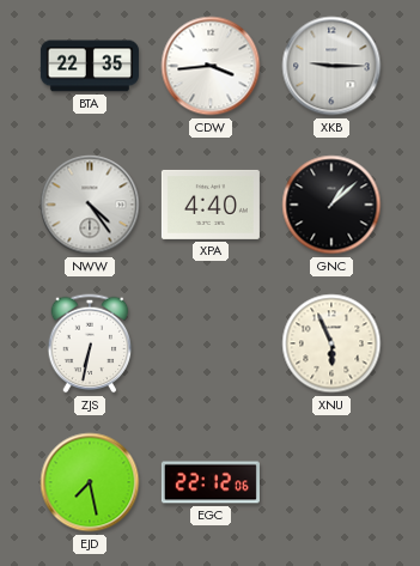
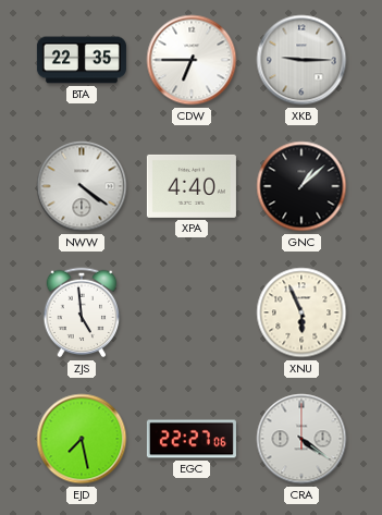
CDW: 3:44 -> 6:45 (192, 60)
NWW: 4:24 -> 4:21 (82, 186)
ZJS: 6:32 -> 4:59 (82, 312)
EGC: 22:12 -> 22:27 (192, 439)
CRA: none -> 4:21 (301, 439)
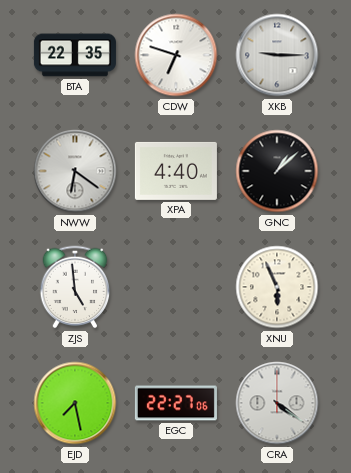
CDW: 6:45 -> 6:48 (176, 55)
NWW: 4:21 -> 6:21 (75, 171)
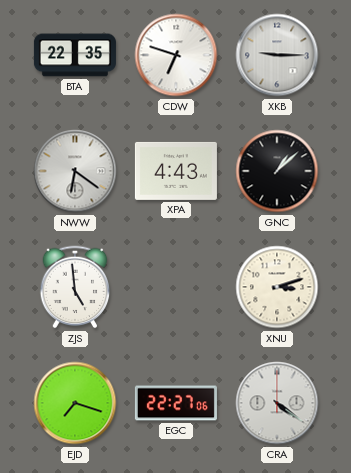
XPA: 4:40 -> 4:43 (176, 171)
XNU: 5:56 -> 3:12 (277, 287)
EJD: 7:28 -> 7:18 (75, 403)
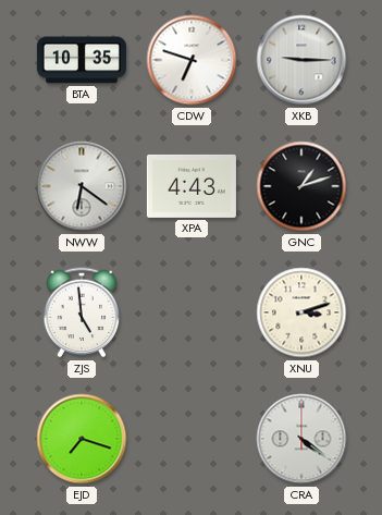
BTA: 22:35 -> 10:35 (82, 60)
GNC: 1:08 -> 1:12 (301, 186)
EGC: 22:27 -> none (176, 403)
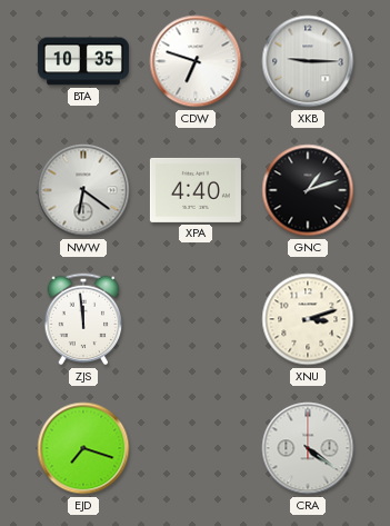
XPA: 4:43 -> 4:40 (196, 190)
ZJS: 4:59 -> 11:59 (83, 319)
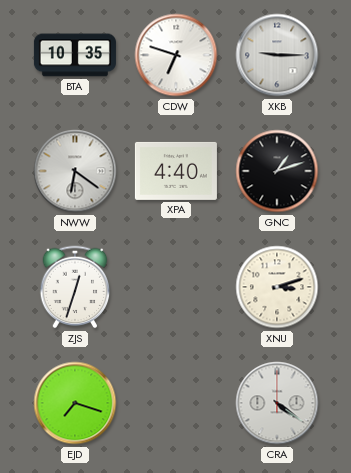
ZJS: 11:59 -> 12:33 (75, 287)
